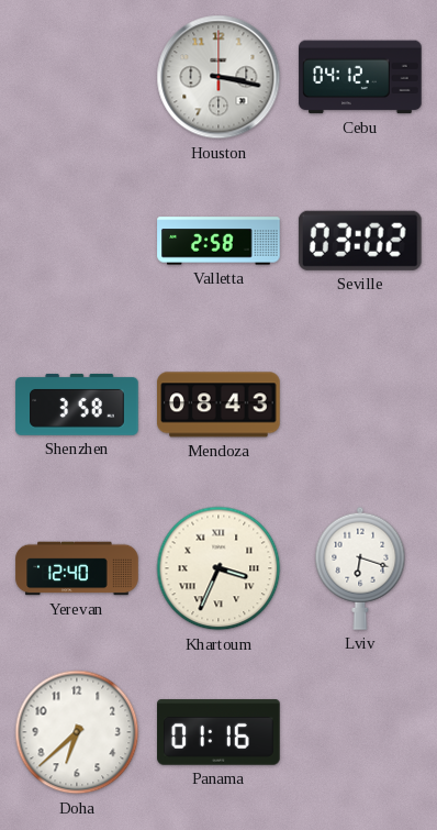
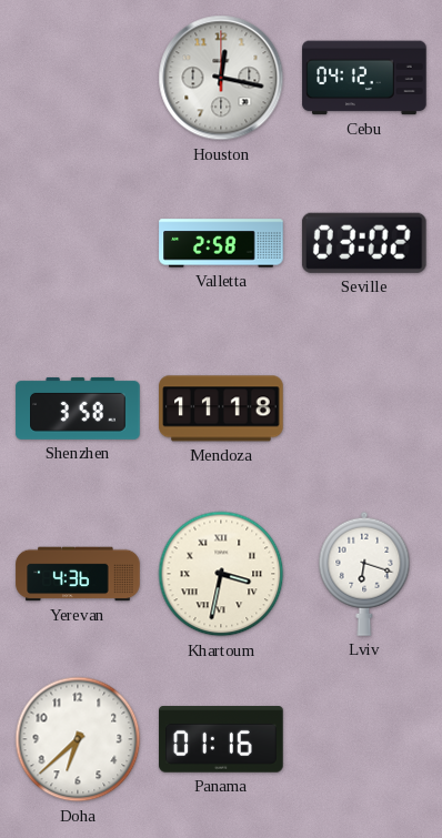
Houston: 3:17 -> 12:17 (221, 78)
Mendoza: 08:43 -> 11:18 (221, 408)
Yerevan: 12:40 -> 4:36 (78, 574)
Khartoum: 3:34 -> 3:32 (221, 574)
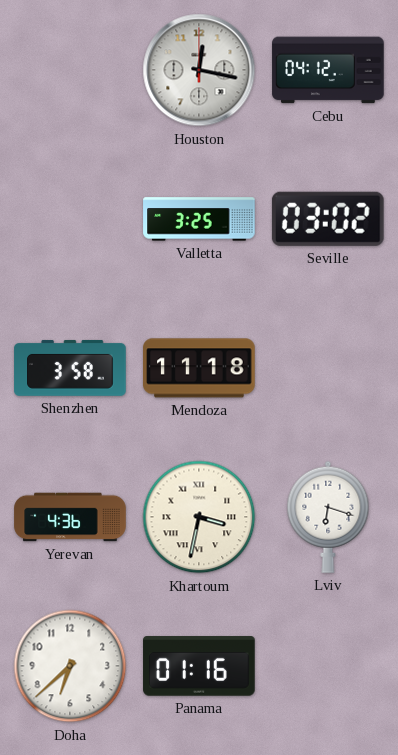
Valletta: 2:58 -> 3:25 (199, 219)
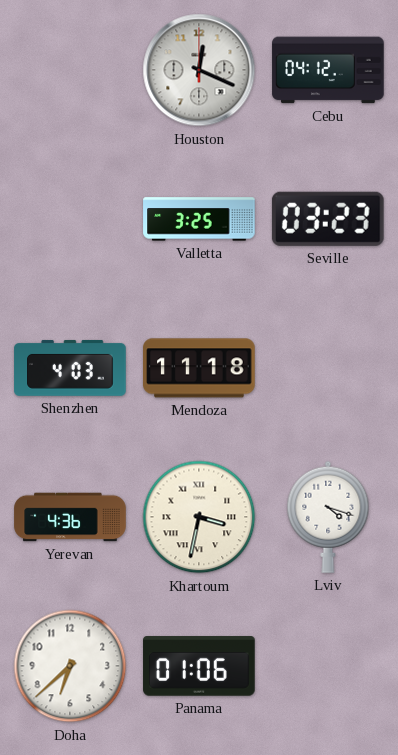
Houston: 12:17 -> 12:19 (199, 70)
Seville: 03:02 -> 03:23 (328, 219)
Shenzhen: 3:58 -> 4:03 (70, 368)
Lviv: 6:18 -> 4:18 (328, 517)
Panama: 01:16 -> 01:06 (199, 666)
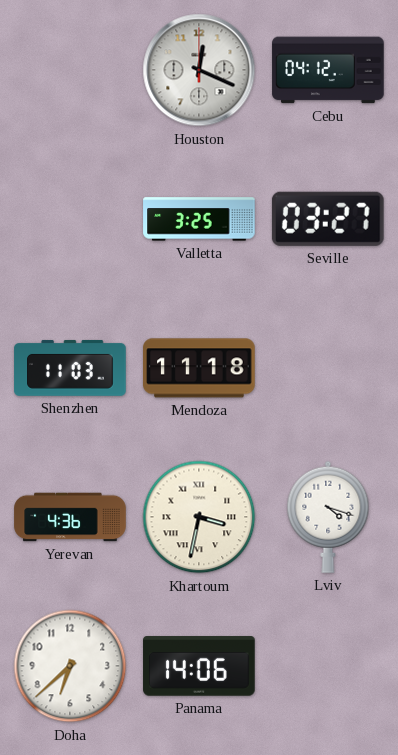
Seville: 03:23 -> 03:27 (328, 219)
Shenzhen: 4:03 -> 11:03 (70, 368)
Panama: 01:06 -> 14:06 (199, 666)
